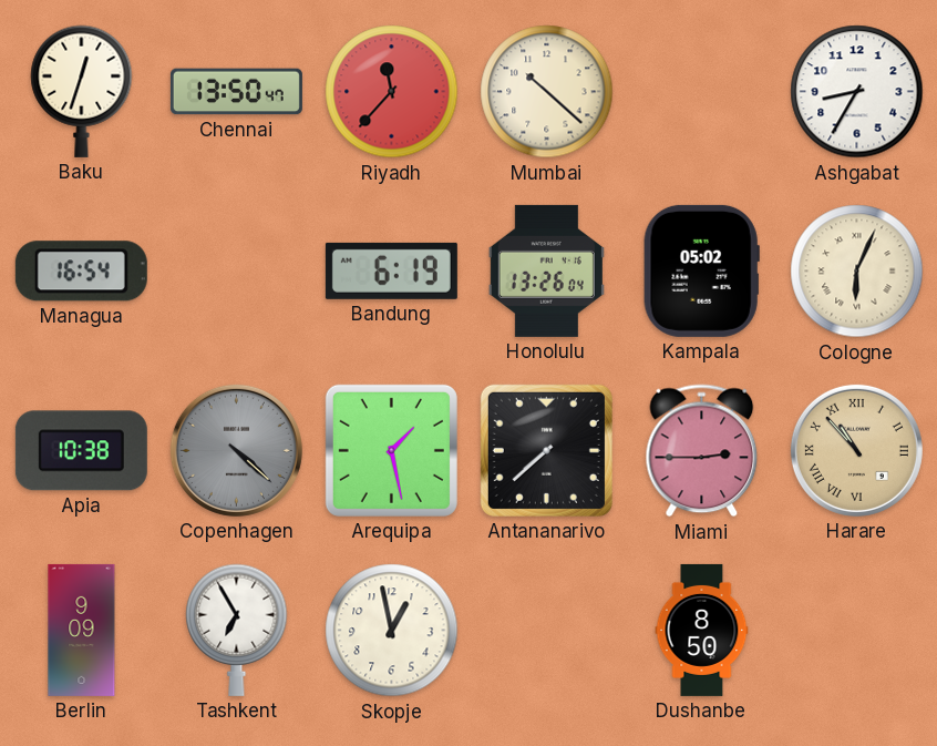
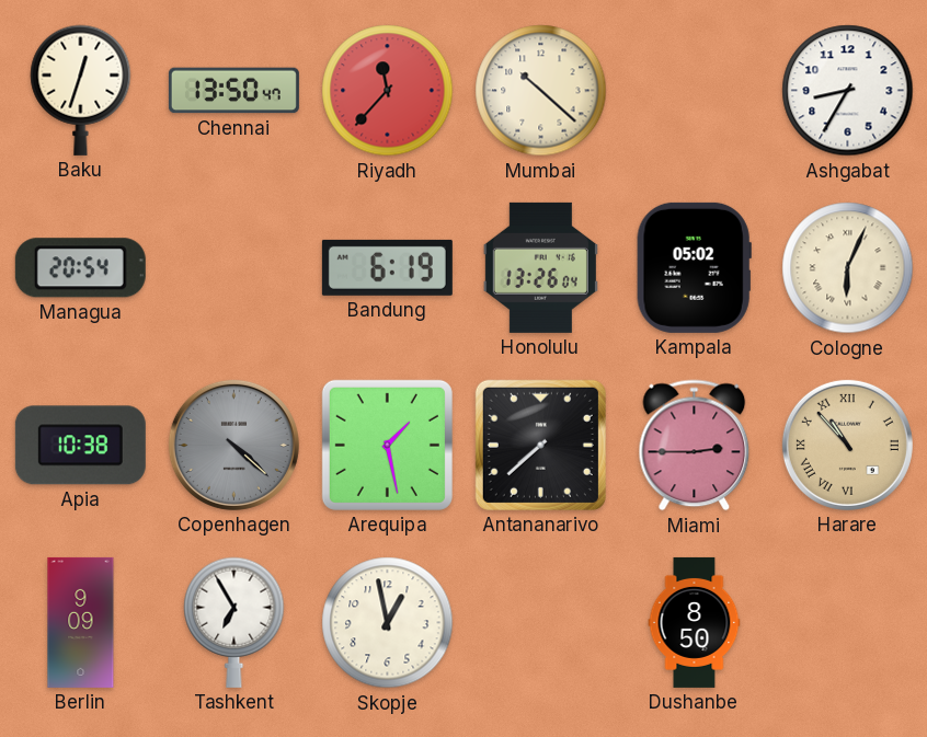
Managua: 16:54 -> 20:54 (80, 268)
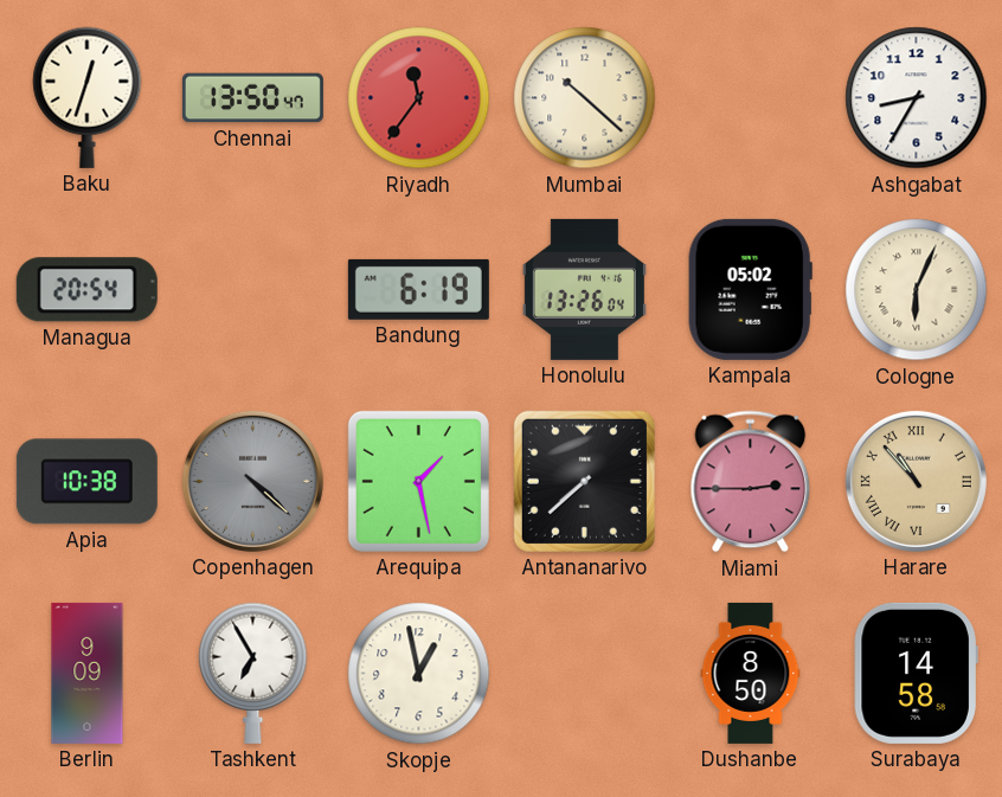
Riyadh: 11:37 -> 11:36 (419, 98)
Surabaya: none -> 14:58 (916, 673)
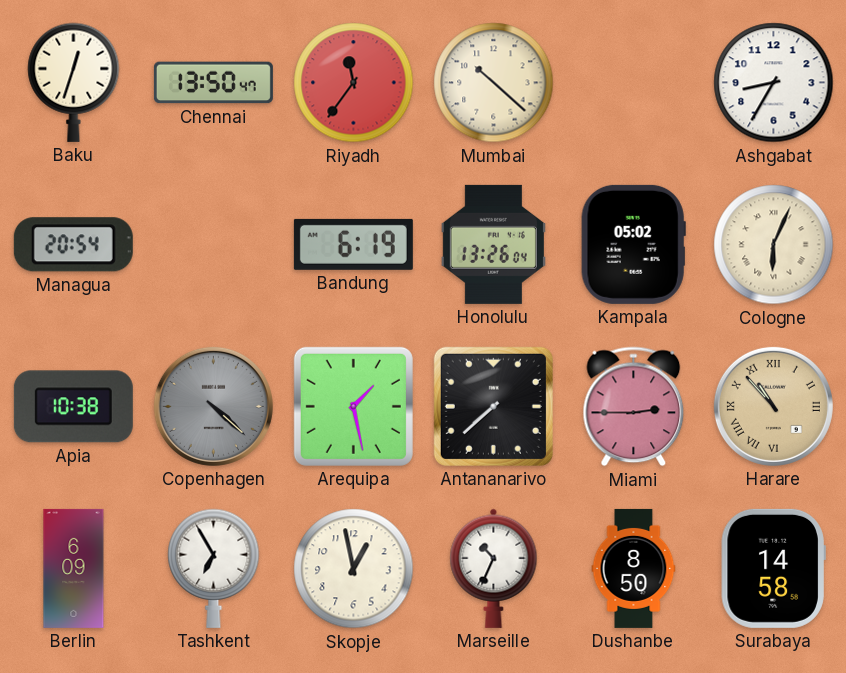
Berlin: 9:09 -> 6:09 (74, 568)
Marseille: none -> 10:34 (494, 568)
